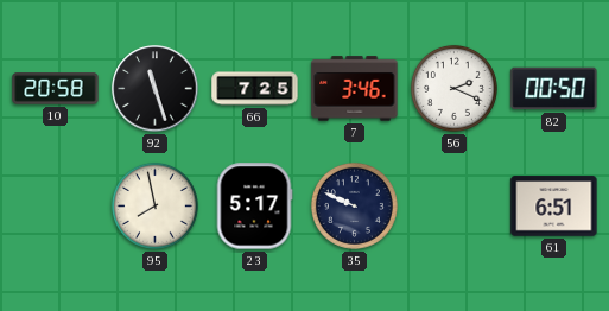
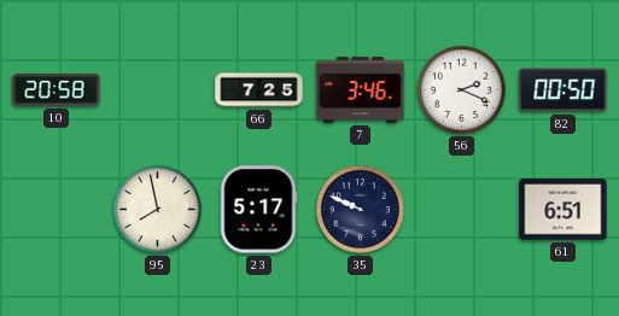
92: 11:27 -> none (156, 89)
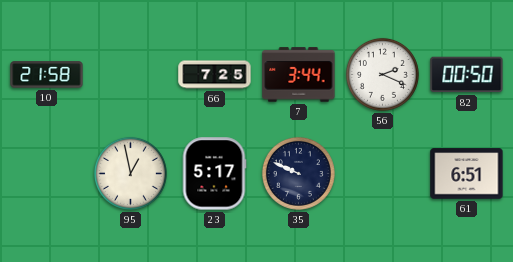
10: 20:58 -> 21:58 (47, 75)
7: 3:46 -> 3:44 (299, 75)
95: 7:58 -> 12:58 (130, 173)
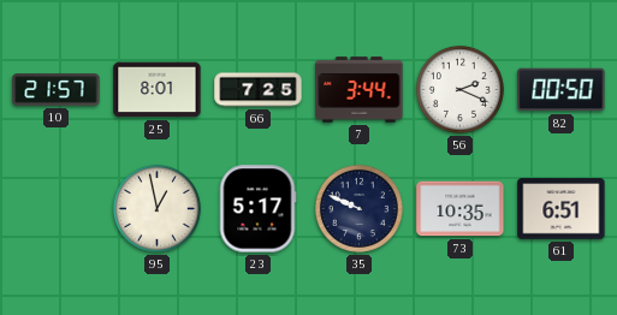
10: 21:58 -> 21:57 (57, 90)
25: none -> 8:01 (158, 90)
73: none -> 10:35 (461, 209)
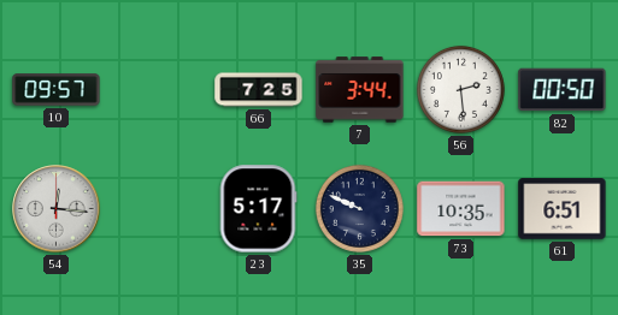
10: 21:57 -> 09:57 (57, 90)
25: 8:01 -> none (158, 90)
56: 2:19 -> 2:29 (460, 89)
54: none -> 12:16 (57, 209)
95: 12:58 -> none (156, 208)
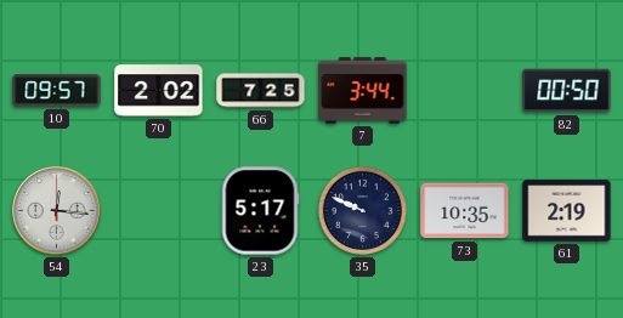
70: none -> 2:02 (159, 91)
56: 2:29 -> none (460, 89)
61: 6:51 -> 2:19 (567, 211)
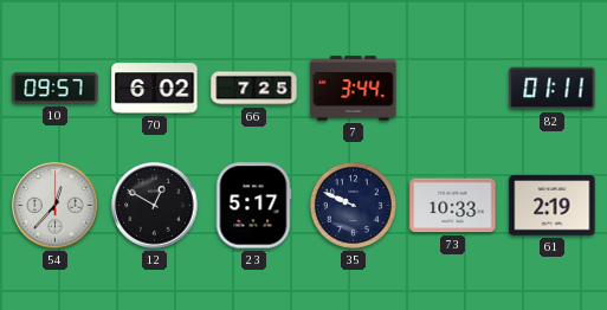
70: 2:02 -> 6:02 (155, 89)
82: 00:50 -> 01:11 (553, 89)
54: 12:16 -> 12:37 (56, 206)
12: none -> 12:50 (155, 206)
73: 10:35 -> 10:33 (453, 206)
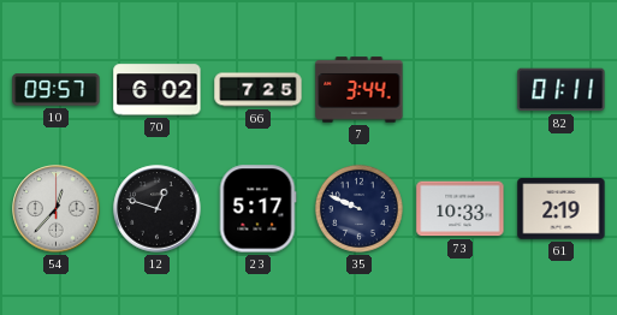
12: 12:50 -> 12:48 (158, 209)
